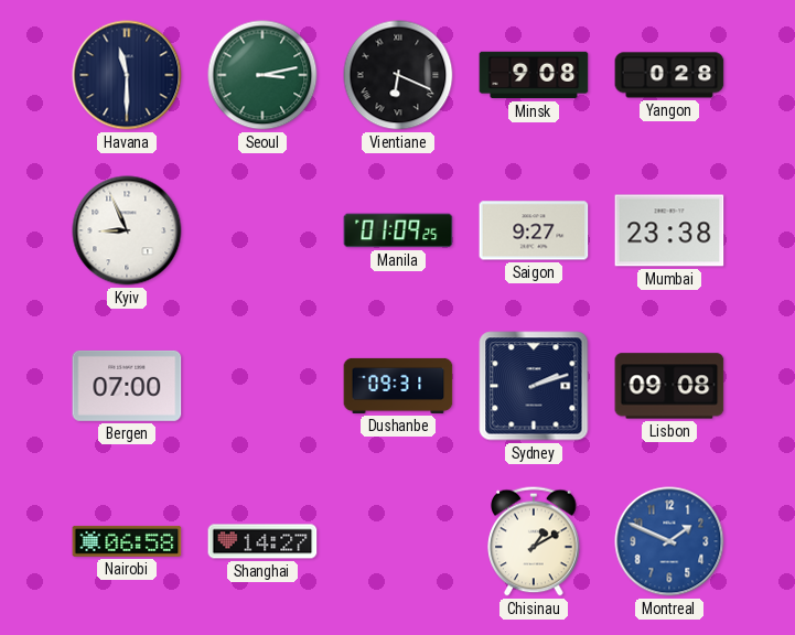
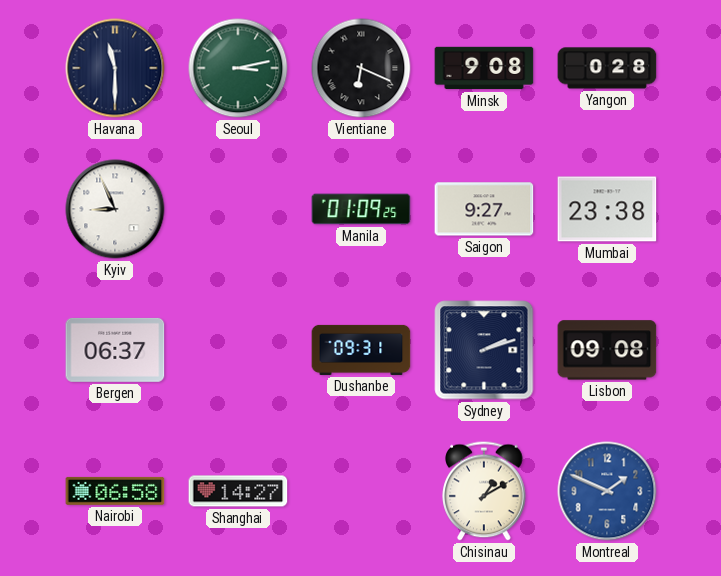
Bergen: 07:00 -> 06:37 (115, 350)
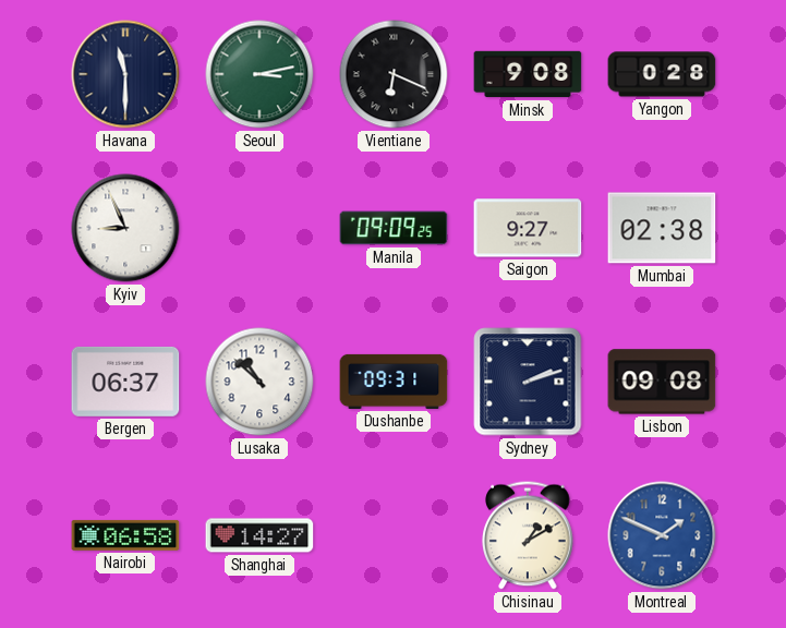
Manila: 01:09 -> 09:09 (394, 228)
Mumbai: 23:38 -> 02:38 (662, 228)
Lusaka: none -> 10:52 (259, 382)
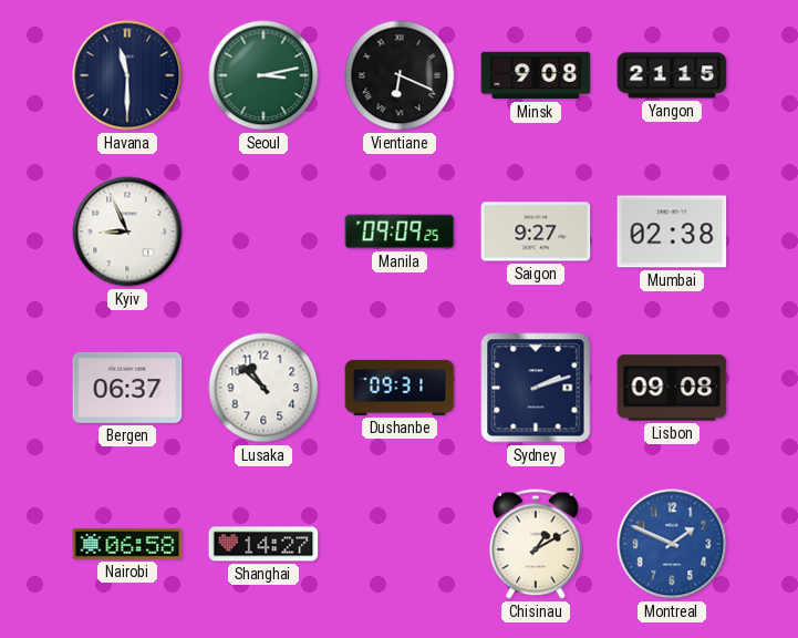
Yangon: 0:28 -> 21:15 (672, 75)
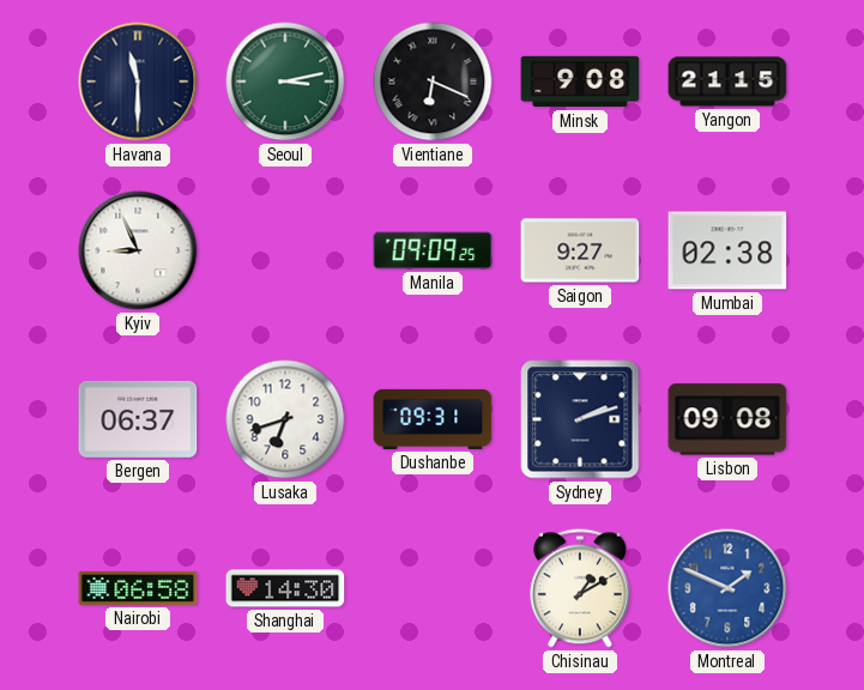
Lusaka: 10:52 -> 6:42 (285, 419)
Shanghai: 14:27 -> 14:30 (285, 588)
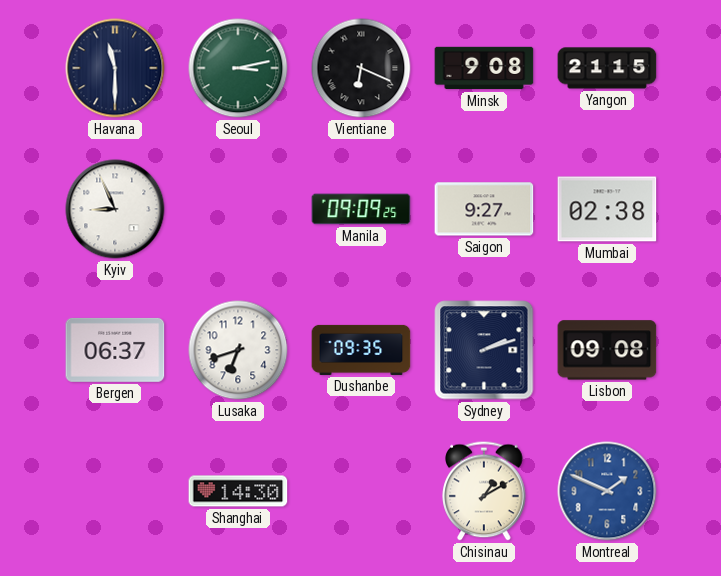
Dushanbe: 09:31 -> 09:35 (361, 350)
Nairobi: 06:58 -> none (138, 588)
